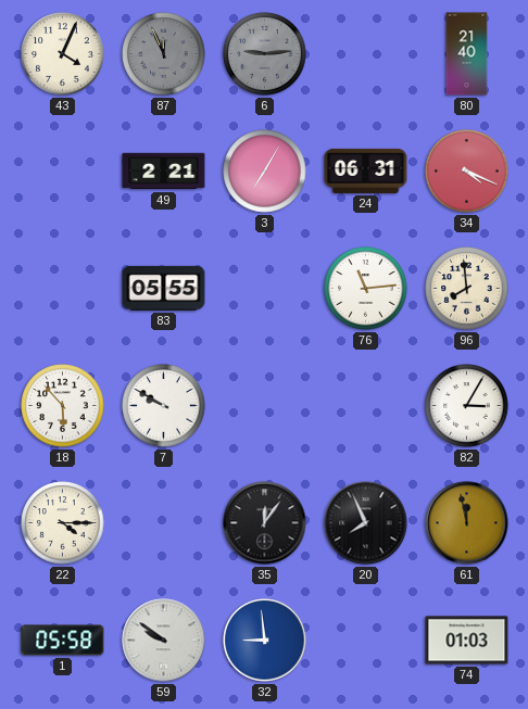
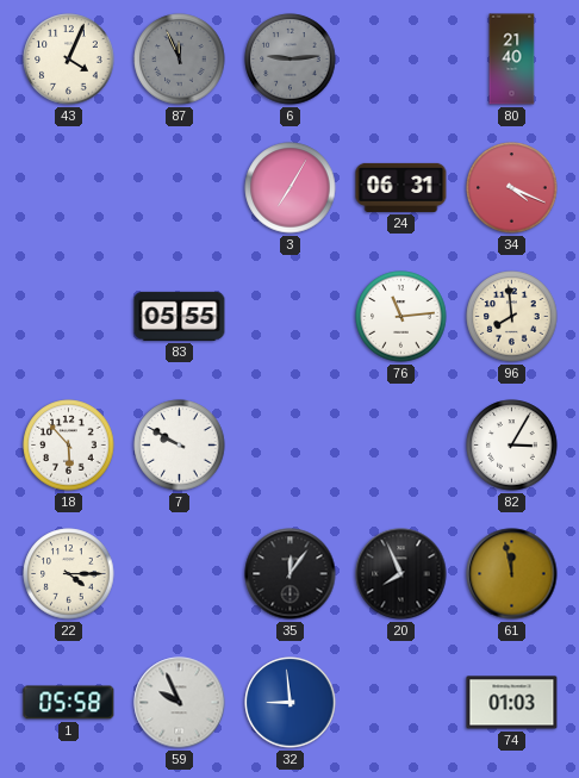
49: 2:21 -> none (164, 172)
59: 9:51 -> 9:56 (180, 703)
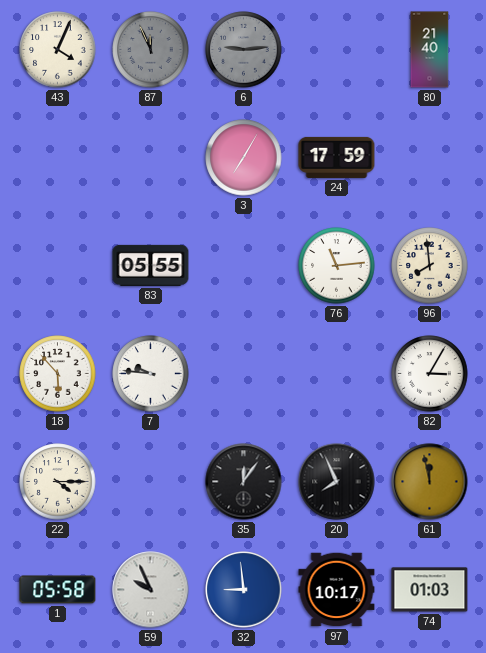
24: 06:31 -> 17:59 (337, 157)
34: 4:19 -> none (512, 188)
7: 9:50 -> 9:46 (151, 374)
97: none -> 10:17 (337, 590)
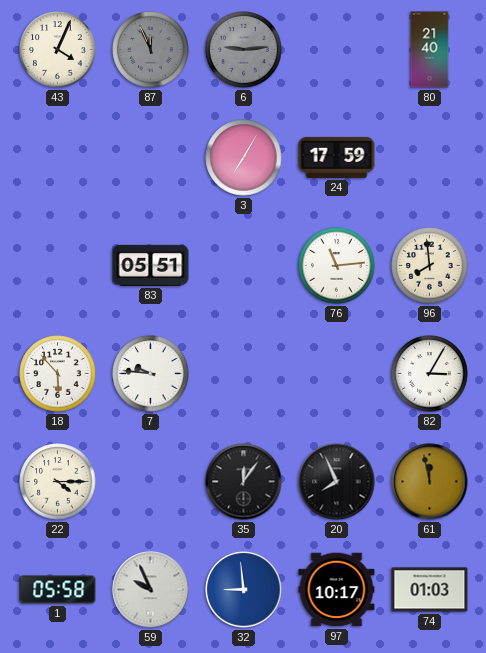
83: 05:55 -> 05:51 (151, 265)
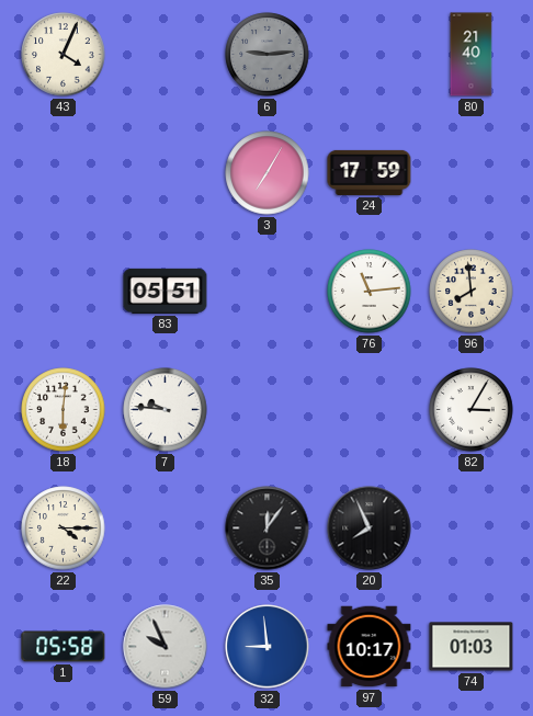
87: 11:56 -> none (151, 50)
18: 5:53 -> 6:01 (64, 410)
61: 11:58 -> none (430, 482)
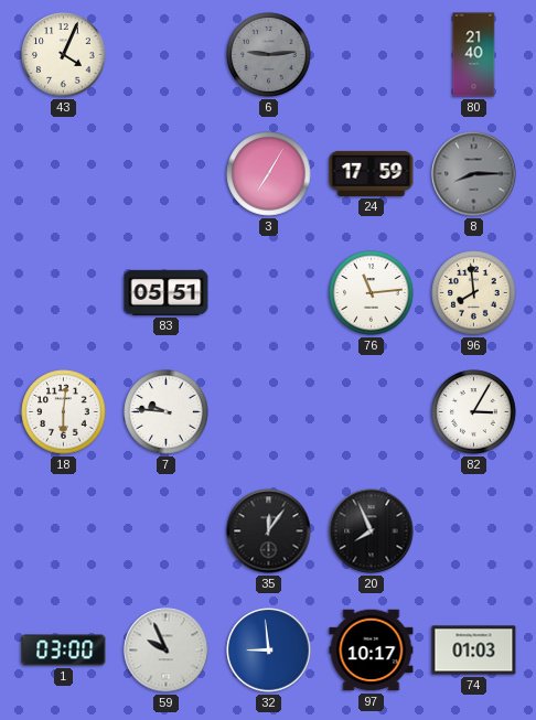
8: none -> 8:15 (474, 174)
22: 4:15 -> none (64, 529)
1: 05:58 -> 03:00 (64, 651)
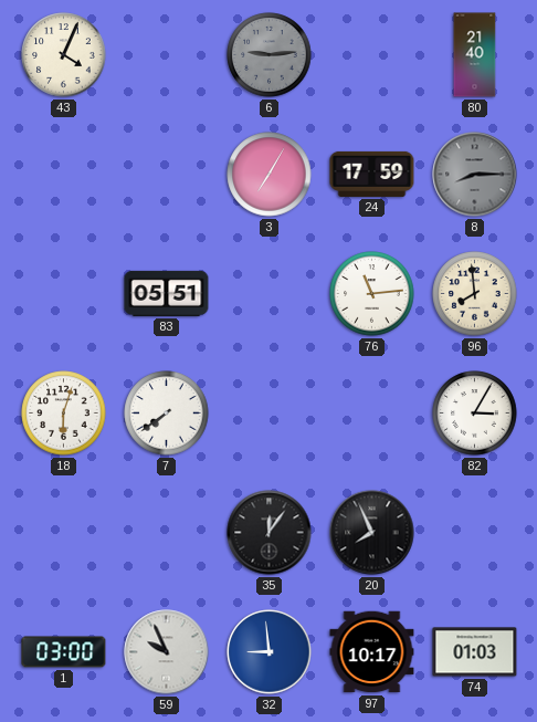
18: 6:01 -> 6:03 (64, 414)
7: 9:46 -> 7:39 (167, 414)
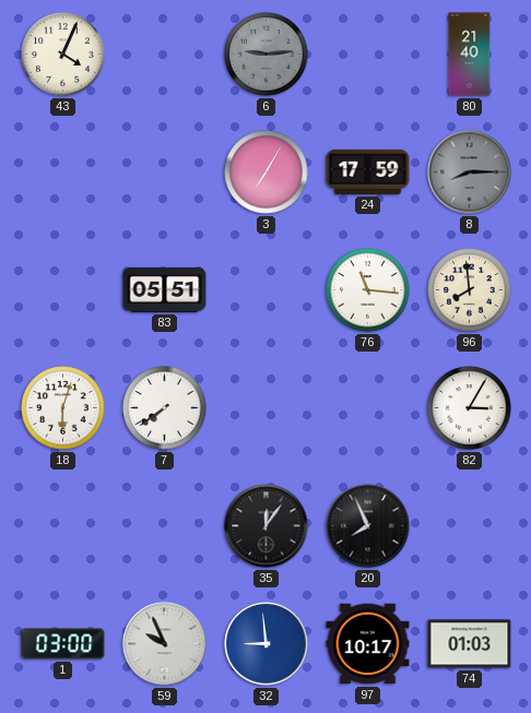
76: 11:14 -> 11:16 (368, 290)
